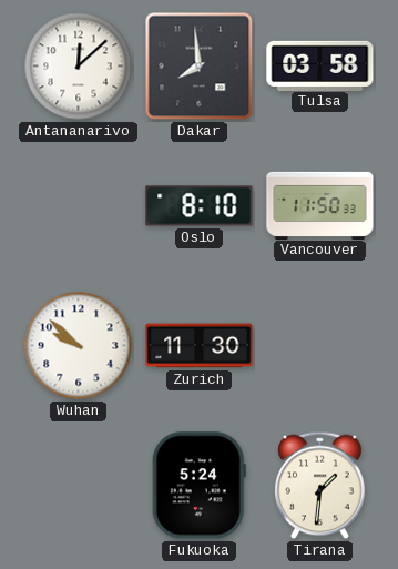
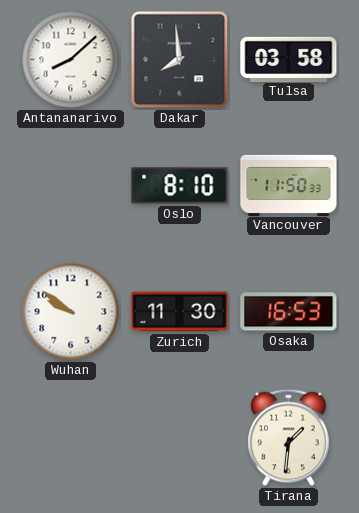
Antananarivo: 12:08 -> 8:08 (71, 60)
Wuhan: 9:52 -> 9:51 (71, 312)
Osaka: none -> 16:53 (289, 312)
Fukuoka: 5:24 -> none (198, 486)
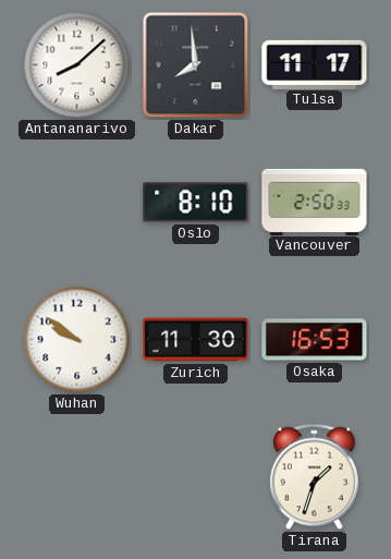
Tulsa: 03:58 -> 11:17 (315, 64)
Vancouver: 11:50 -> 2:50 (315, 202)
Tirana: 1:31 -> 1:33 (315, 477)
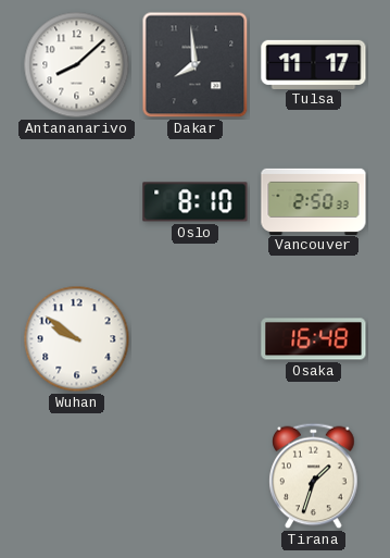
Zurich: 11:30 -> none (196, 340)
Osaka: 16:53 -> 16:48 (314, 339)
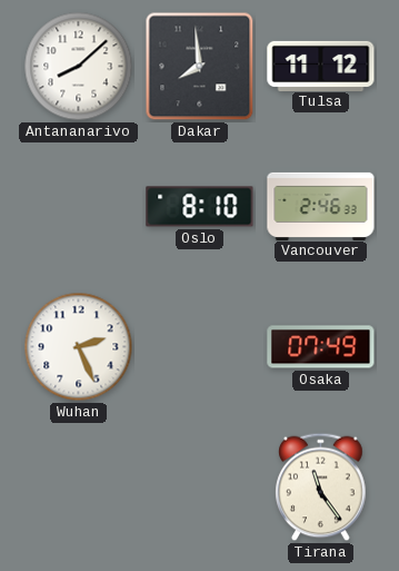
Tulsa: 11:17 -> 11:12 (321, 66)
Vancouver: 2:50 -> 2:46 (321, 206)
Wuhan: 9:51 -> 2:26 (79, 347)
Osaka: 16:48 -> 07:49 (321, 347)
Tirana: 1:33 -> 11:24 (321, 488)
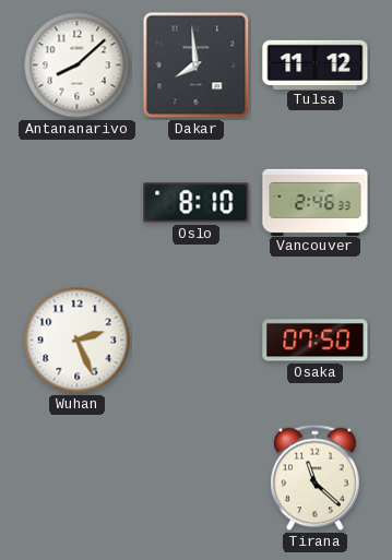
Osaka: 07:49 -> 07:50 (316, 341)
Tirana: 11:24 -> 11:22 (316, 478)
